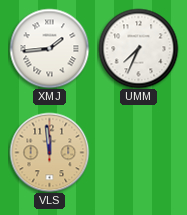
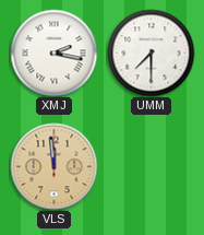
XMJ: 1:44 -> 2:17 (53, 52)
UMM: 7:34 -> 7:30 (151, 52)
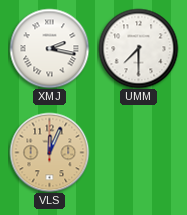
VLS: 11:59 -> 12:04 (49, 152)
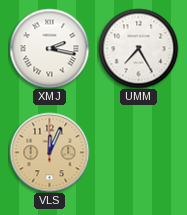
UMM: 7:30 -> 7:25 (138, 48)
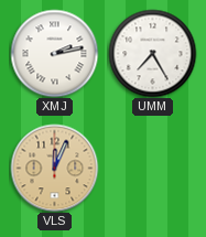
XMJ: 2:17 -> 2:13 (54, 53)
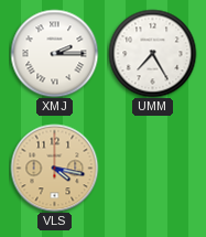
XMJ: 2:13 -> 2:15 (54, 53)
VLS: 12:04 -> 4:17 (54, 168)
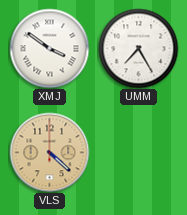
XMJ: 2:15 -> 3:51 (49, 48)
VLS: 4:17 -> 4:22 (49, 152)
